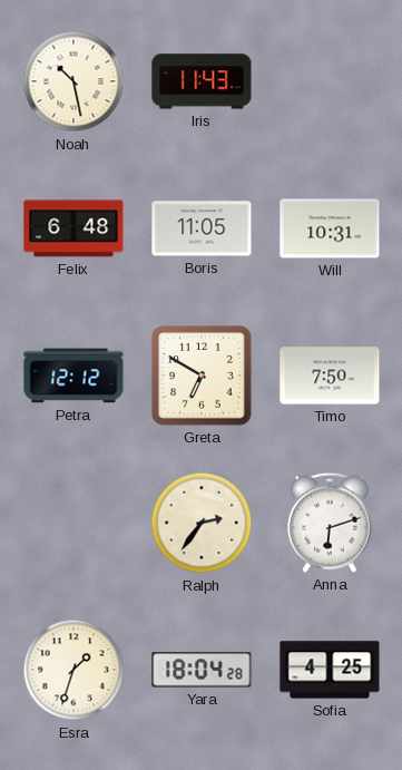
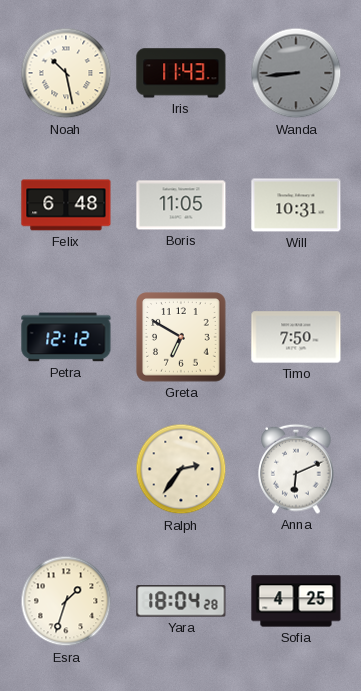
Wanda: none -> 8:44 (296, 73)
Anna: 6:12 -> 6:11 (296, 469)
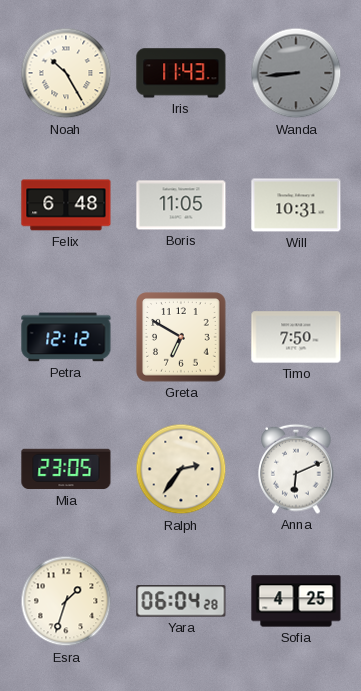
Noah: 10:28 -> 10:25 (66, 73)
Mia: none -> 23:05 (66, 469)
Yara: 18:04 -> 06:04 (181, 601)
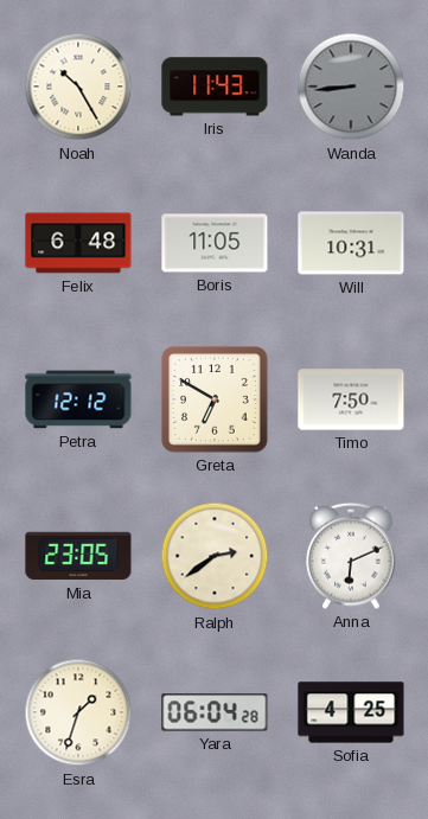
Ralph: 2:36 -> 2:39 (215, 556)
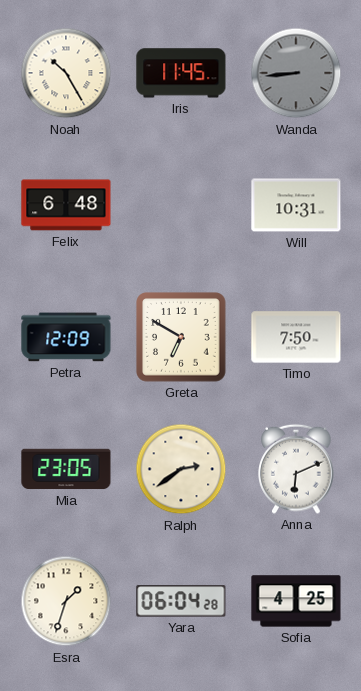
Iris: 11:43 -> 11:45 (181, 73)
Boris: 11:05 -> none (215, 243)
Petra: 12:12 -> 12:09 (66, 337)
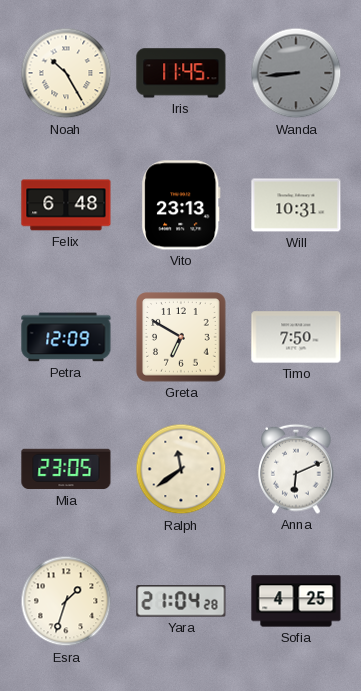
Vito: none -> 23:13 (181, 205)
Ralph: 2:39 -> 11:39 (181, 469)
Yara: 06:04 -> 21:04 (181, 601)
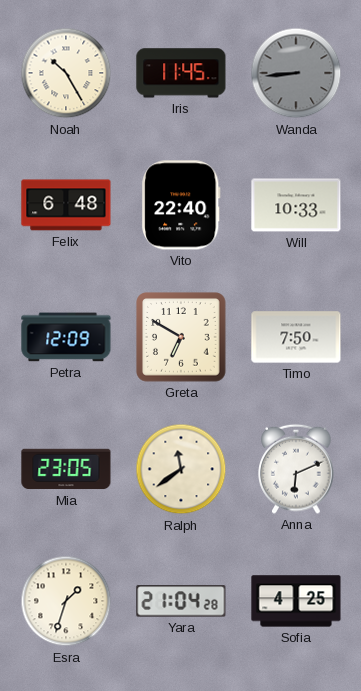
Vito: 23:13 -> 22:40 (181, 205)
Will: 10:31 -> 10:33 (296, 205)
